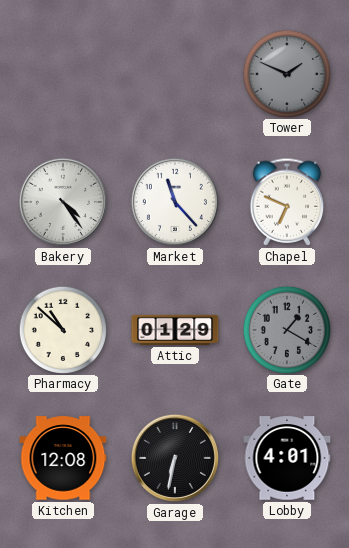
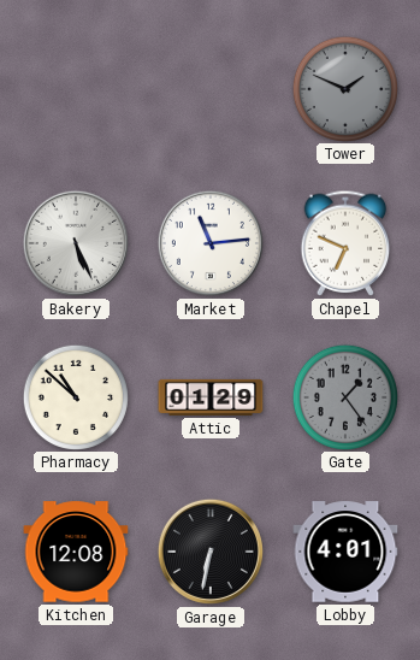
Bakery: 4:24 -> 5:26 (76, 243)
Market: 11:23 -> 11:14 (211, 243)
Gate: 1:20 -> 1:24 (344, 396)
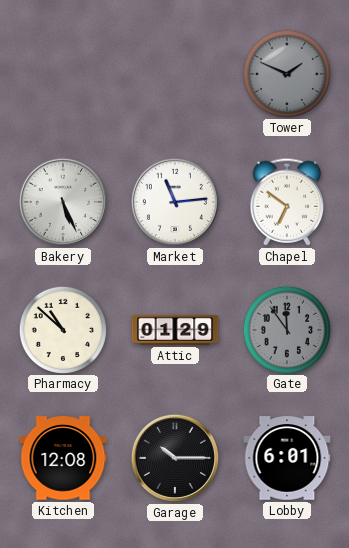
Chapel: 6:49 -> 6:51 (287, 202)
Gate: 1:24 -> 11:54 (286, 329)
Garage: 6:32 -> 10:15 (175, 458)
Lobby: 4:01 -> 6:01 (287, 458)
